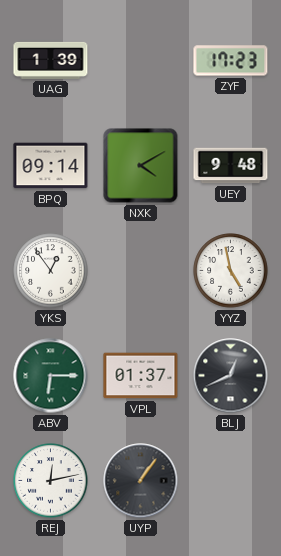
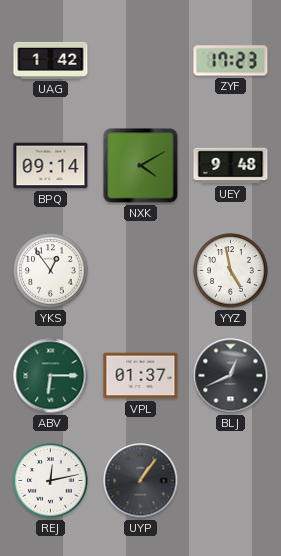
UAG: 1:39 -> 1:42 (51, 60)
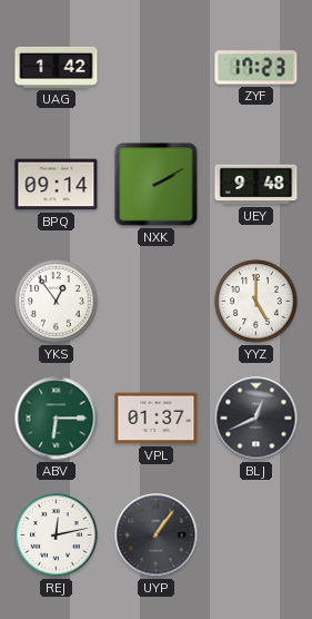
NXK: 4:10 -> 2:10 (157, 185)
YYZ: 4:58 -> 5:00 (256, 302)
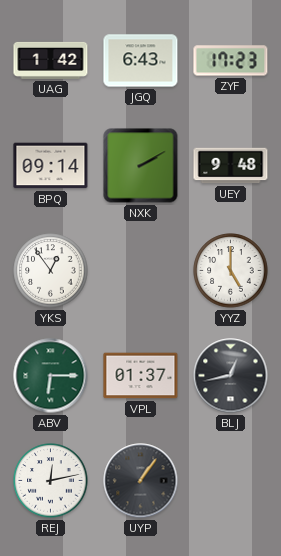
JGQ: none -> 6:43 (141, 61)
BLJ: 12:41 -> 12:43 (231, 376)
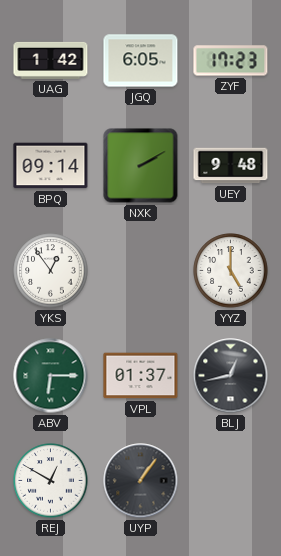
JGQ: 6:43 -> 6:05 (141, 61)
REJ: 12:13 -> 12:50 (51, 481)
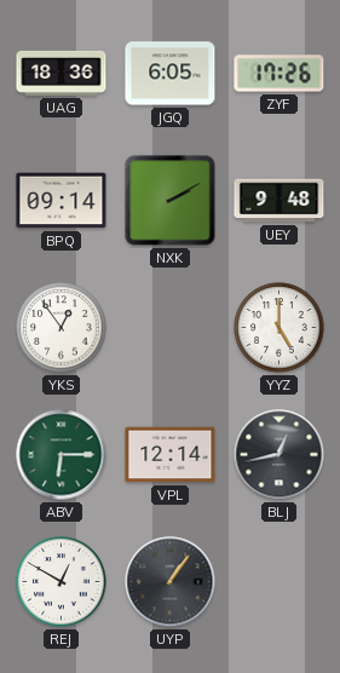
UAG: 1:42 -> 18:36 (62, 73)
ZYF: 17:23 -> 17:26 (280, 74)
VPL: 01:37 -> 12:14 (171, 455)
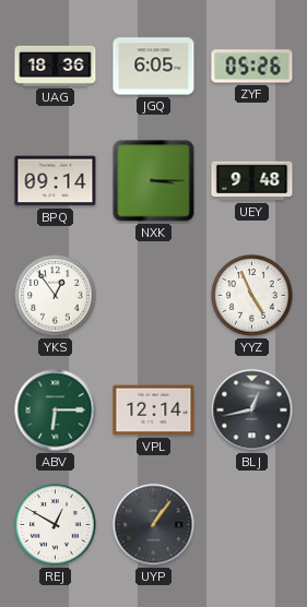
ZYF: 17:26 -> 05:26 (252, 67)
NXK: 2:10 -> 3:15 (154, 181)
YYZ: 5:00 -> 4:56 (252, 296)
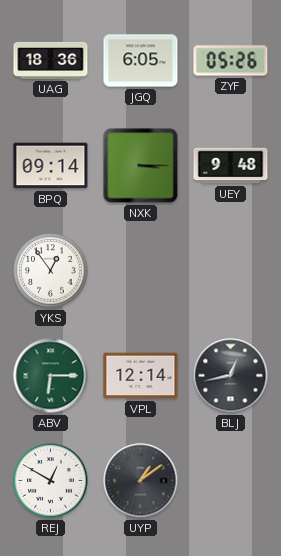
YYZ: 4:56 -> none (252, 296)
UYP: 1:06 -> 1:09 (141, 481)
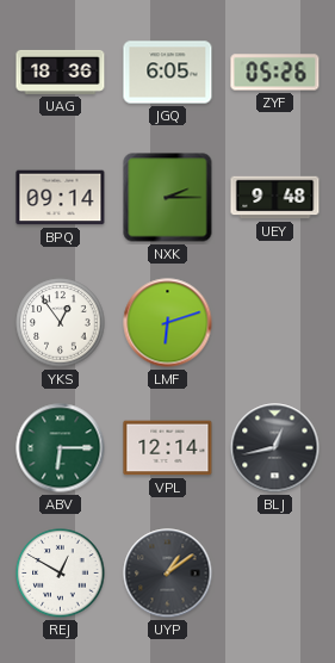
NXK: 3:15 -> 2:15 (168, 198)
LMF: none -> 6:12 (168, 323)
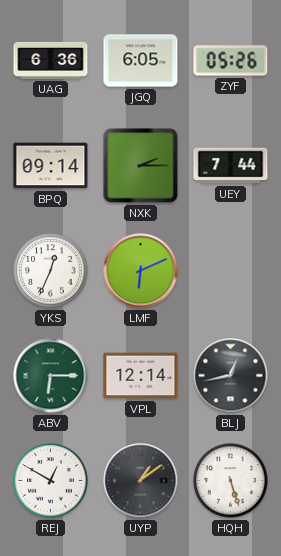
UAG: 18:36 -> 6:36 (51, 60)
UEY: 9:48 -> 7:44 (231, 166)
YKS: 12:54 -> 12:34 (51, 271)
LMF: 6:12 -> 6:11 (141, 271)
HQH: none -> 5:27 (231, 481)
